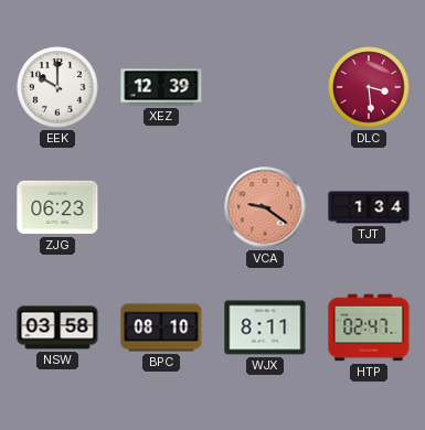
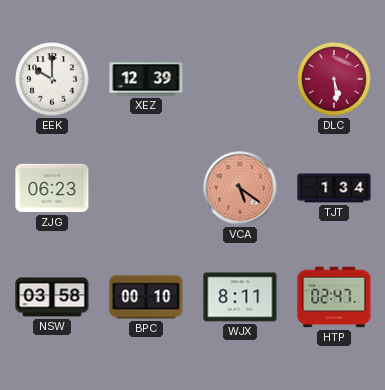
DLC: 3:29 -> 5:29 (334, 79)
VCA: 9:21 -> 5:21 (240, 188)
BPC: 08:10 -> 00:10 (146, 297)
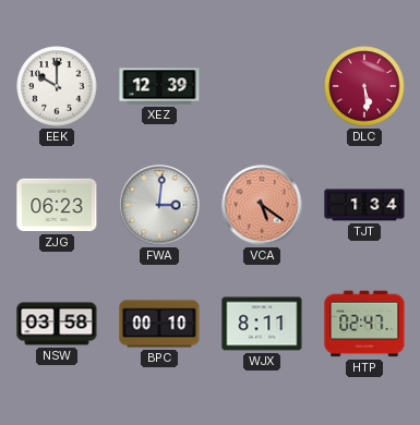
FWA: none -> 3:01 (159, 205)
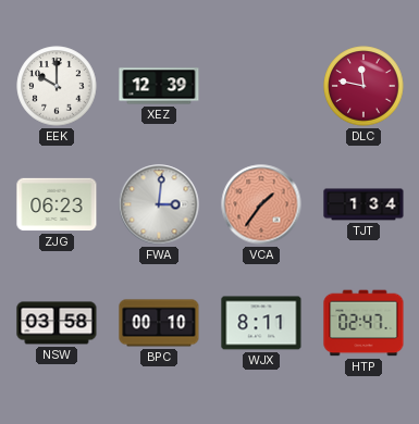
DLC: 5:29 -> 11:47 (363, 86)
VCA: 5:21 -> 1:36 (261, 204)
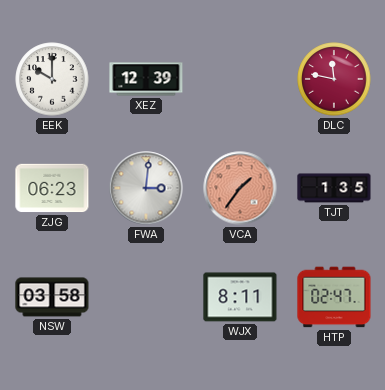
TJT: 1:34 -> 1:35 (334, 188)
BPC: 00:10 -> none (159, 323)
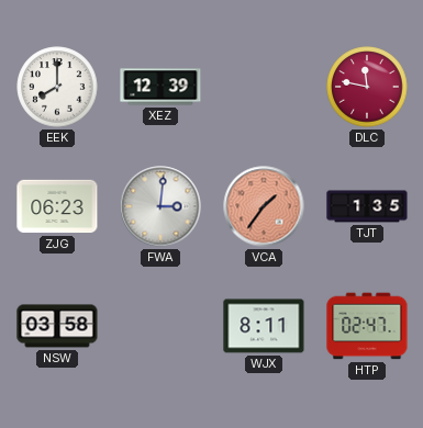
EEK: 10:00 -> 8:00 (57, 87)
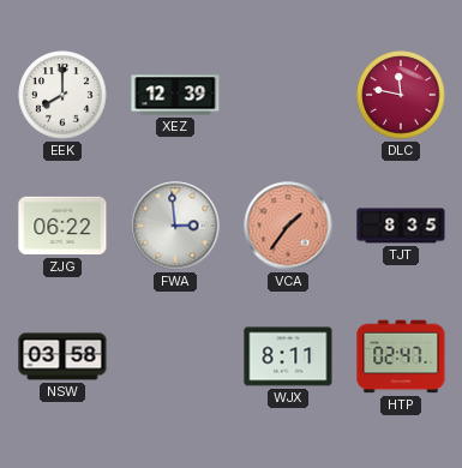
ZJG: 06:23 -> 06:22 (62, 226)
FWA: 3:01 -> 2:59 (175, 226)
TJT: 1:35 -> 8:35 (401, 226)
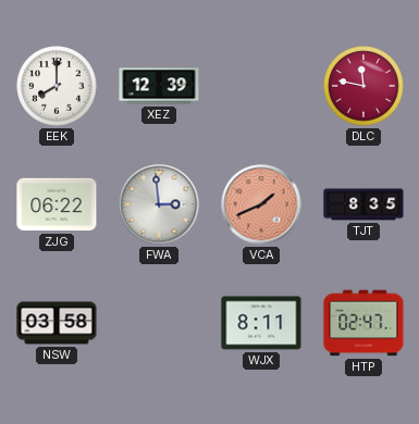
VCA: 1:36 -> 1:41 (261, 204)
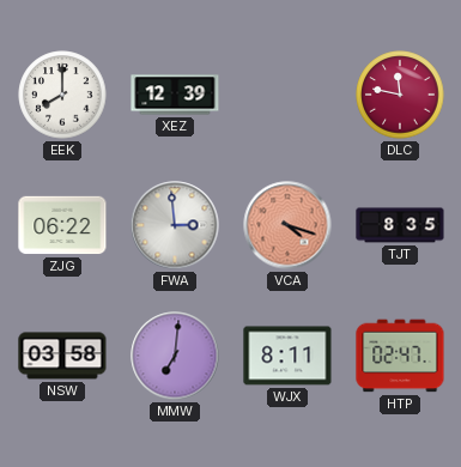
VCA: 1:41 -> 4:18 (287, 225)
MMW: none -> 7:01 (175, 356)
